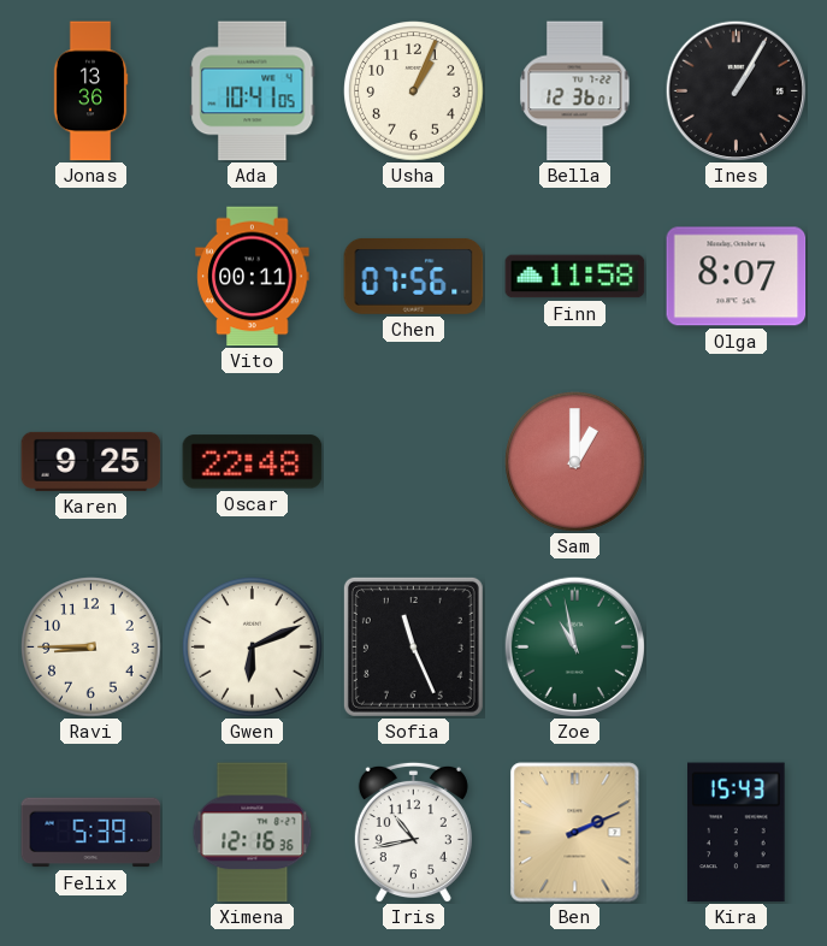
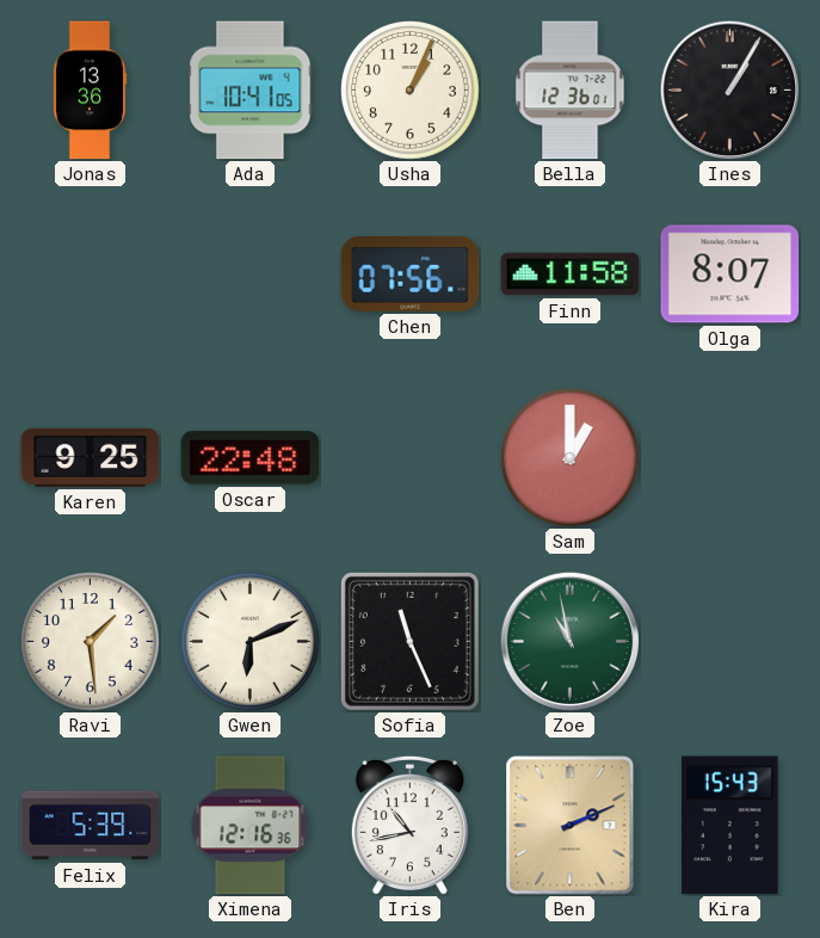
Vito: 00:11 -> none (253, 277)
Ravi: 8:45 -> 1:29 (91, 642)
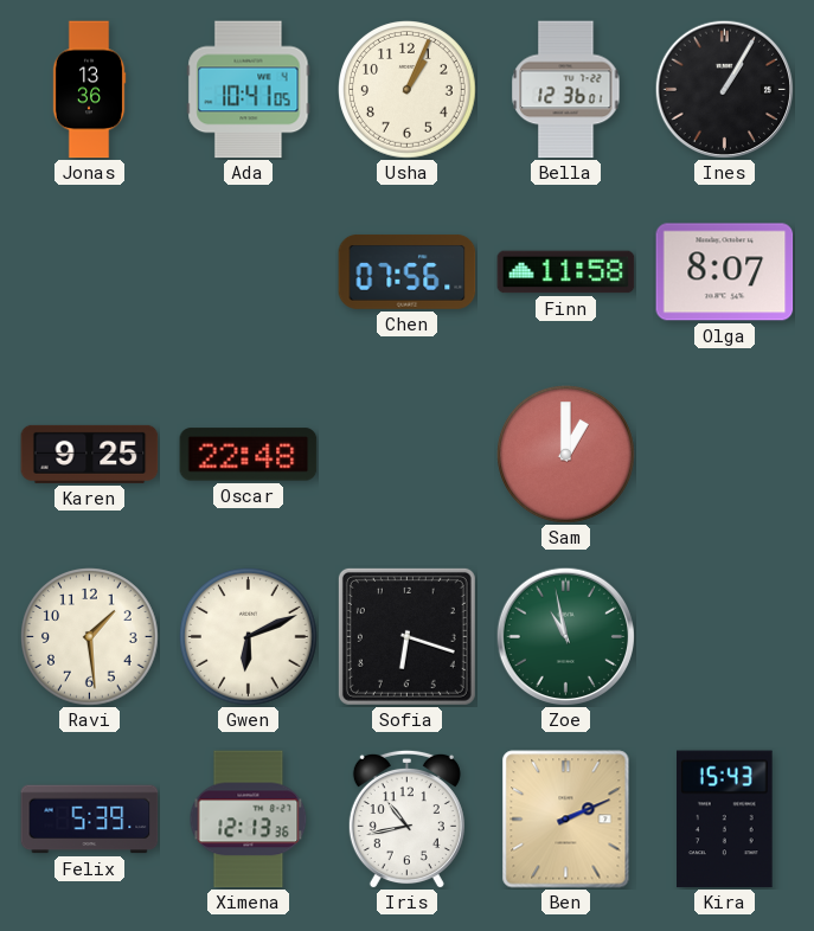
Sofia: 11:26 -> 6:18 (406, 636)
Ximena: 12:16 -> 12:13 (249, 820)
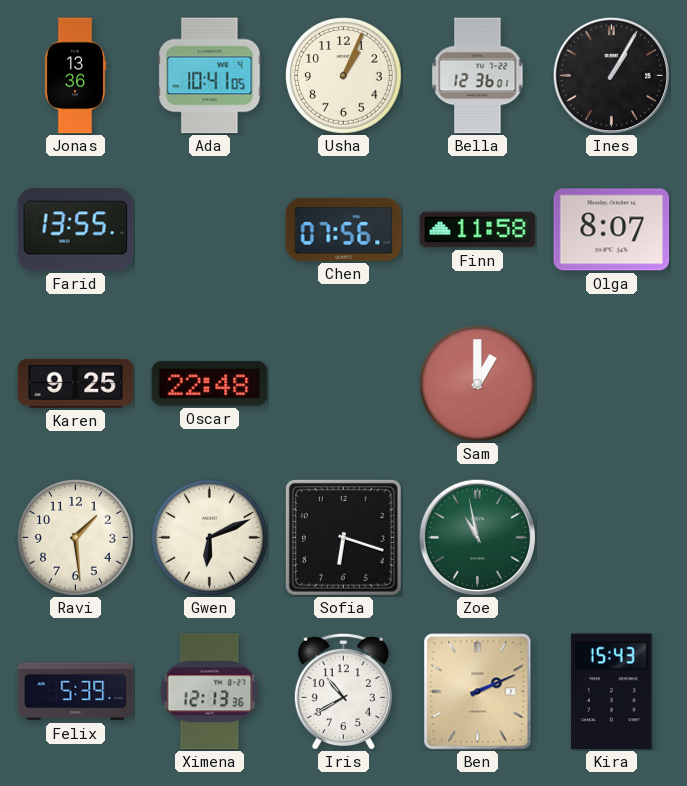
Farid: none -> 13:55 (76, 230)
Iris: 10:43 -> 10:40 (343, 691)
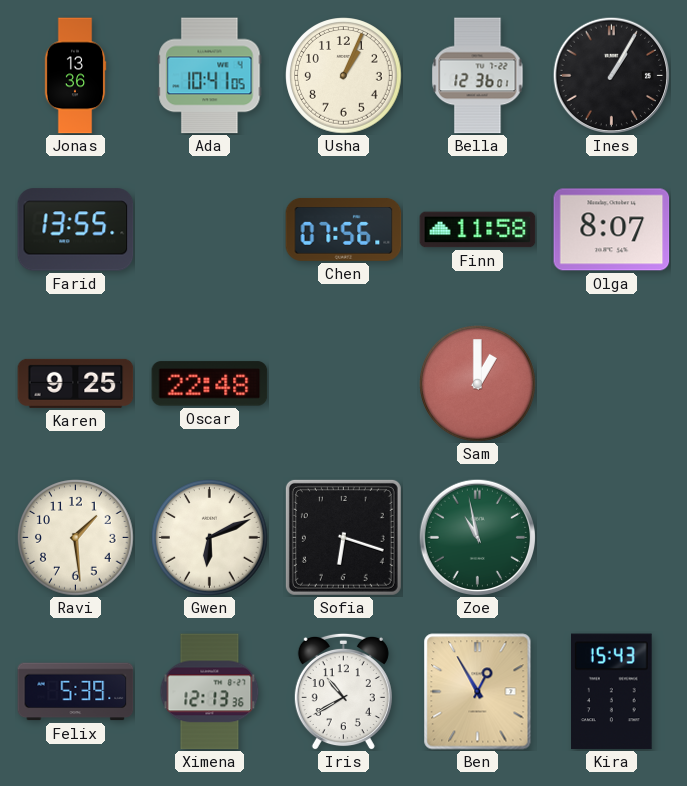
Ben: 2:11 -> 12:55 (478, 692)
